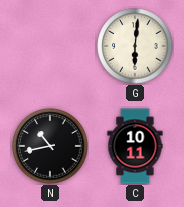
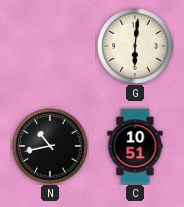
C: 10:11 -> 10:51 (135, 146)
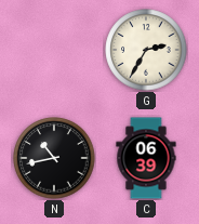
G: 6:01 -> 2:35 (146, 50)
C: 10:51 -> 06:39 (146, 158)
